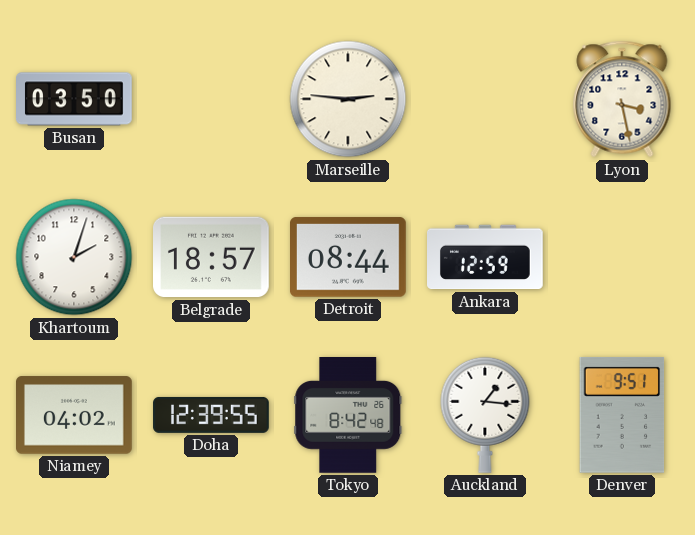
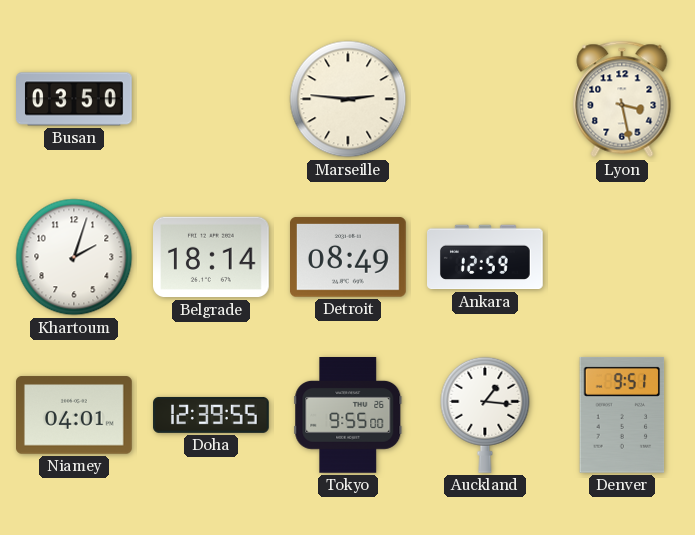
Belgrade: 18:57 -> 18:14 (212, 257)
Detroit: 08:44 -> 08:49 (349, 257)
Niamey: 04:02 -> 04:01 (75, 415)
Tokyo: 8:42 -> 9:55 (348, 416)
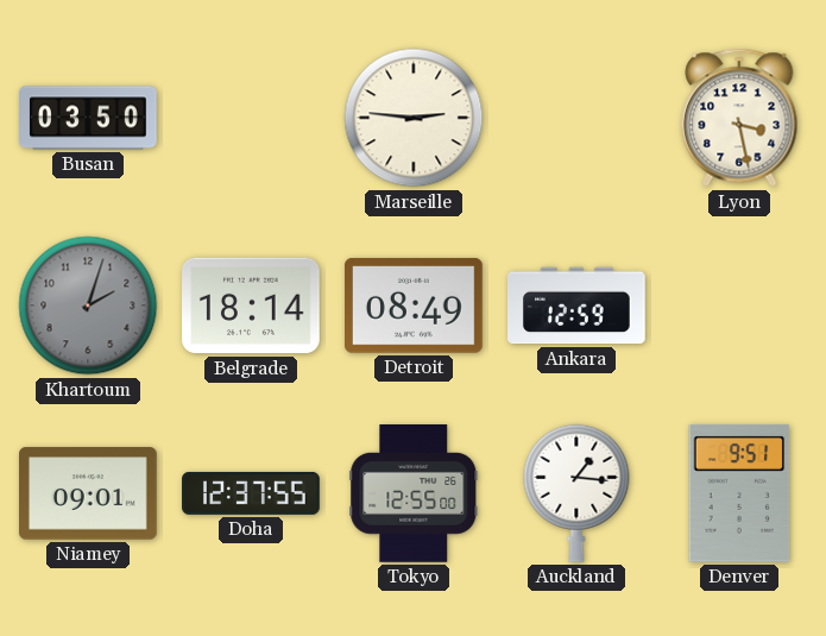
Khartoum dial: white -> grey (88, 306)
Niamey: 04:01 -> 09:01 (89, 493)
Doha: 12:39 -> 12:37 (251, 493)
Tokyo: 9:55 -> 12:55 (414, 495)
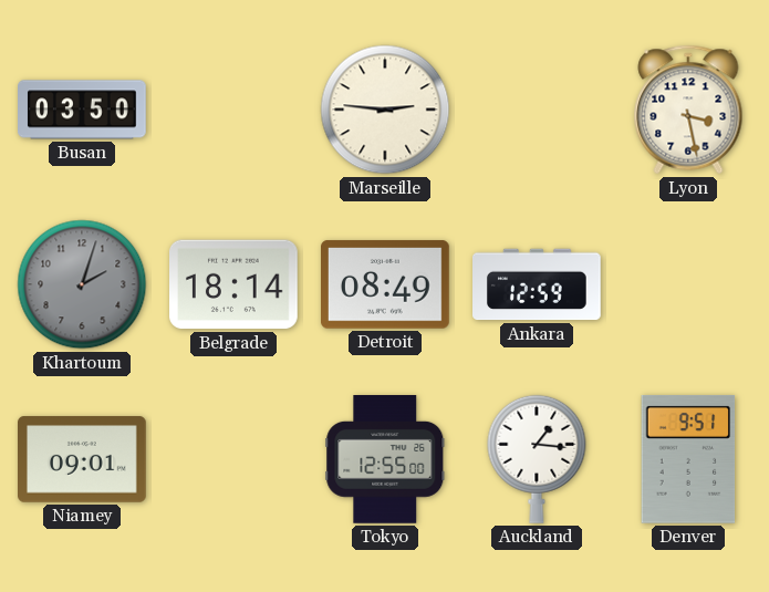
Doha: 12:37 -> none (251, 493)
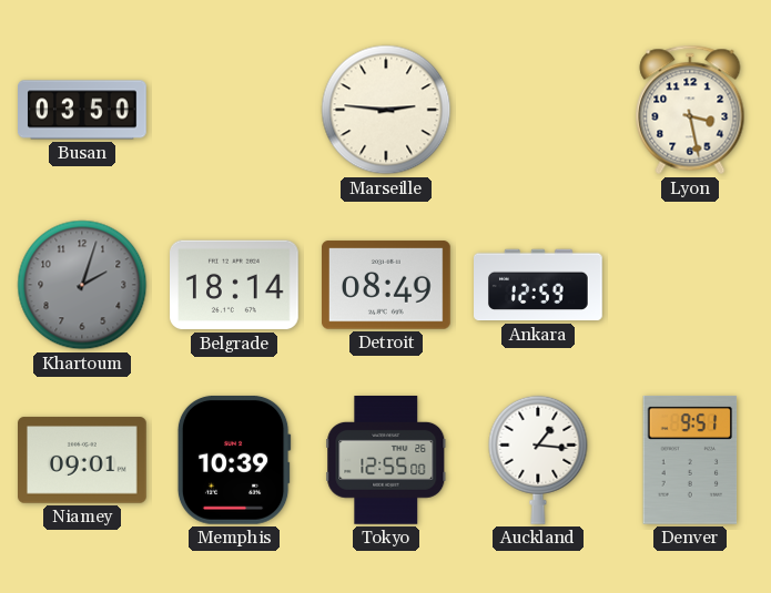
Memphis: none -> 10:39 (234, 460)
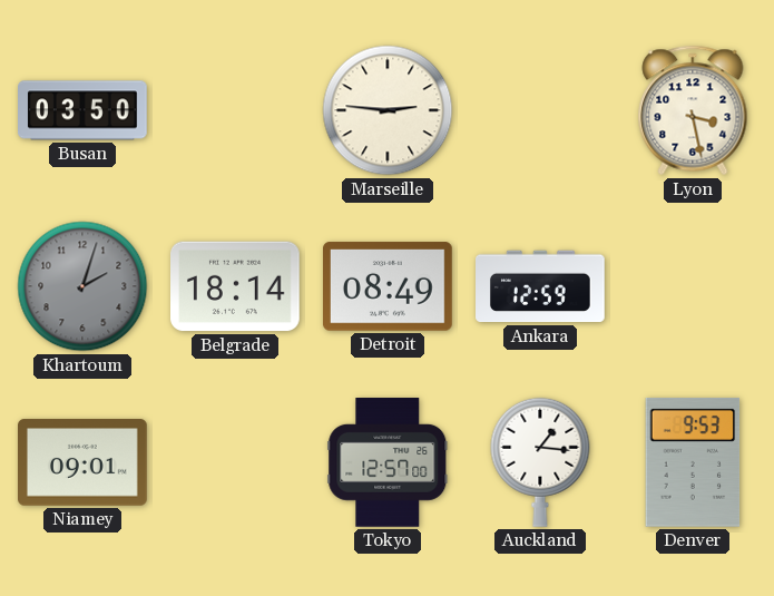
Memphis: 10:39 -> none (234, 460)
Tokyo: 12:55 -> 12:57 (388, 463)
Denver: 9:51 -> 9:53 (693, 462)
